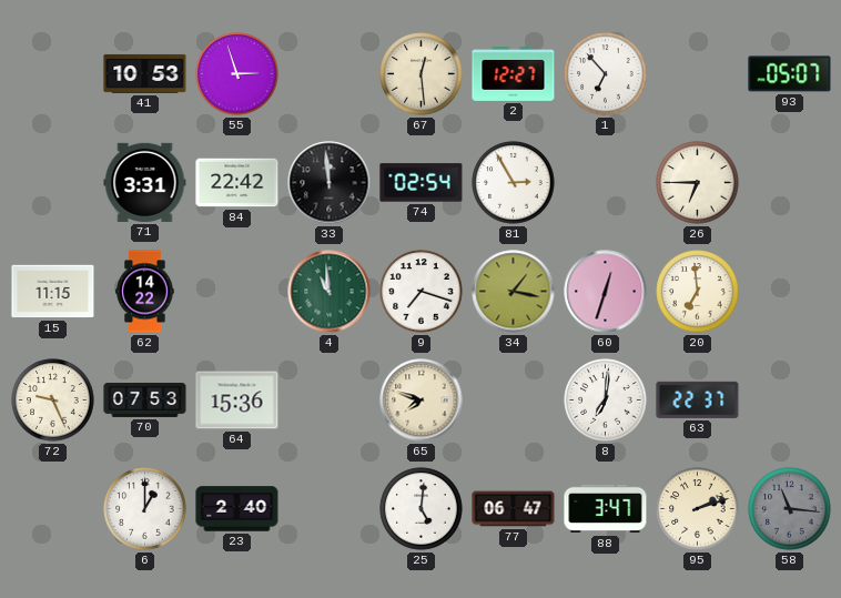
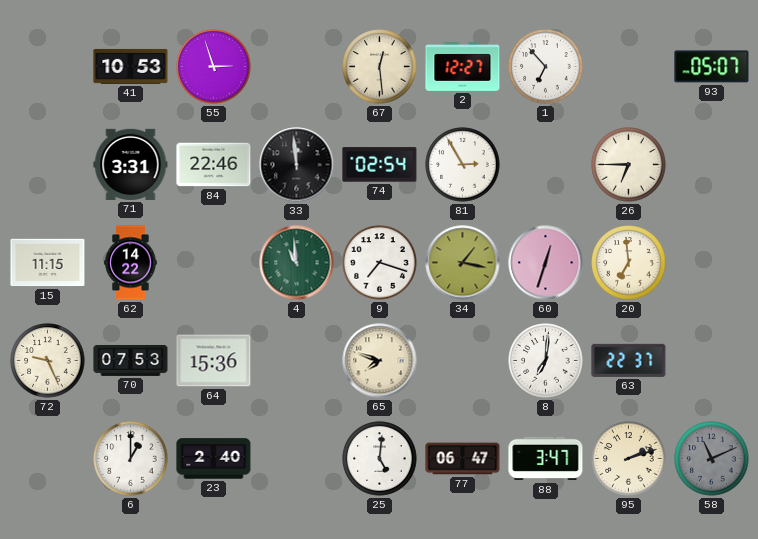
84: 22:42 -> 22:46 (214, 165)
58: 11:16 -> 11:11 (712, 459)
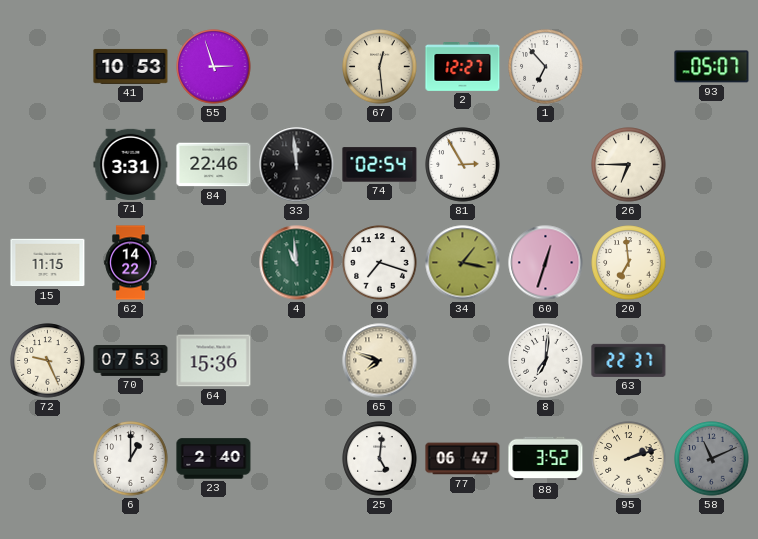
88: 3:47 -> 3:52 (546, 459)
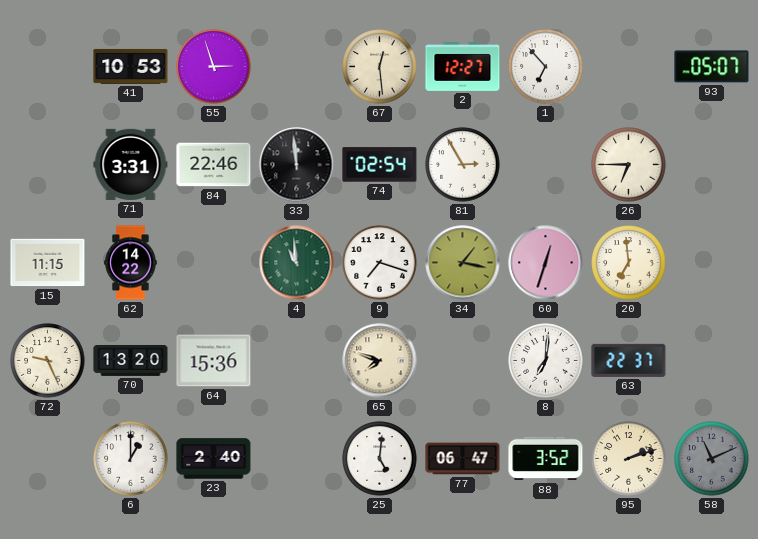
70: 07:53 -> 13:20 (131, 360)
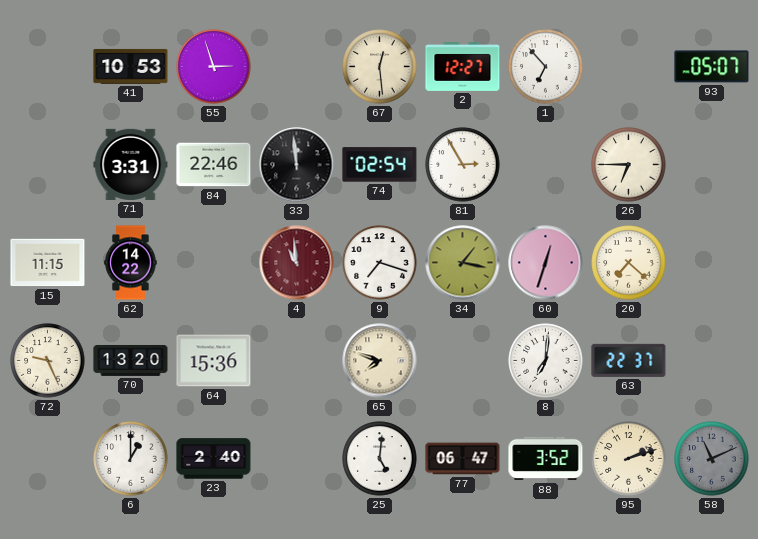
4 dial: green -> burgundy (297, 263)
20: 6:59 -> 7:22 (629, 263)
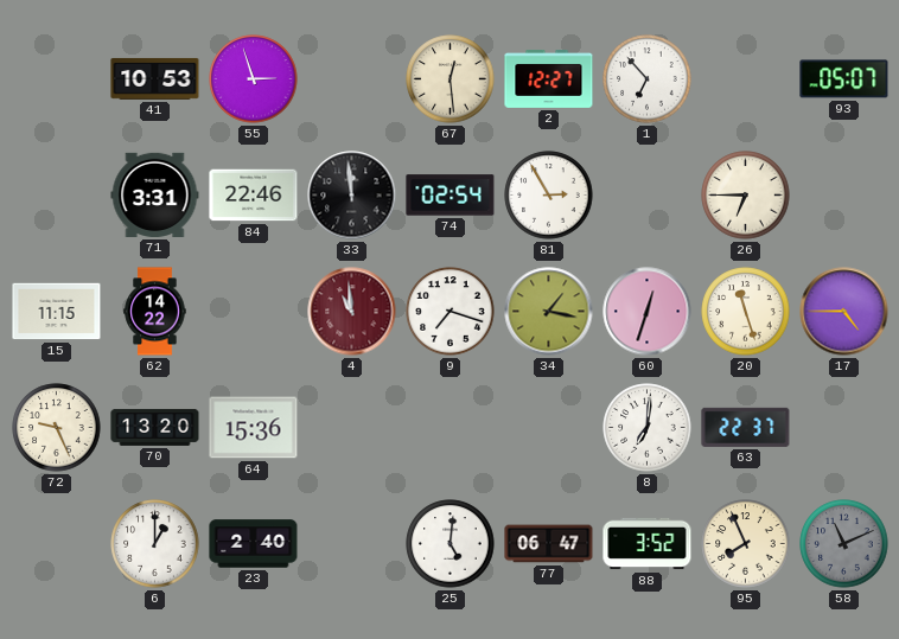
20: 7:22 -> 11:27 (746, 312)
17: none -> 4:45 (844, 312)
65: 7:48 -> none (380, 361)
95: 2:12 -> 7:56 (746, 544)
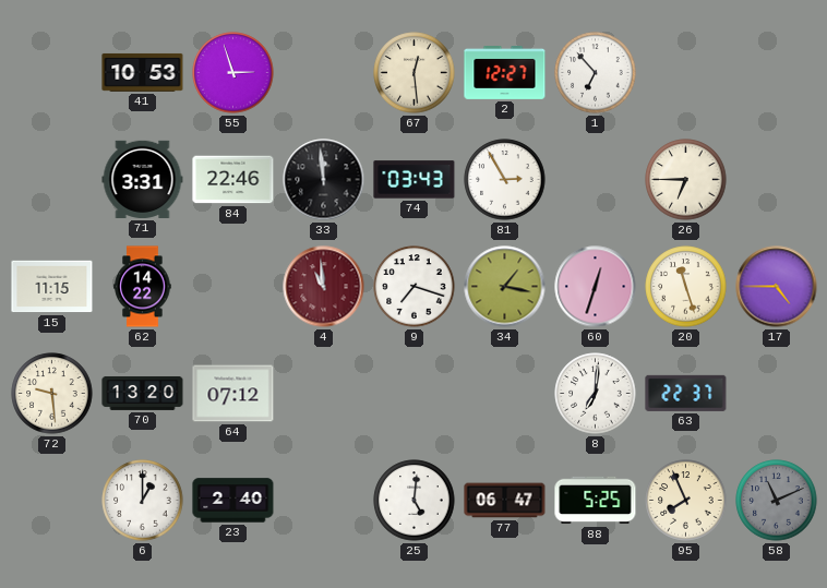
93: 05:07 -> none (844, 79)
74: 02:54 -> 03:43 (415, 180)
72: 9:26 -> 9:29 (52, 394)
64: 15:36 -> 07:12 (233, 394)
88: 3:52 -> 5:25 (596, 501)
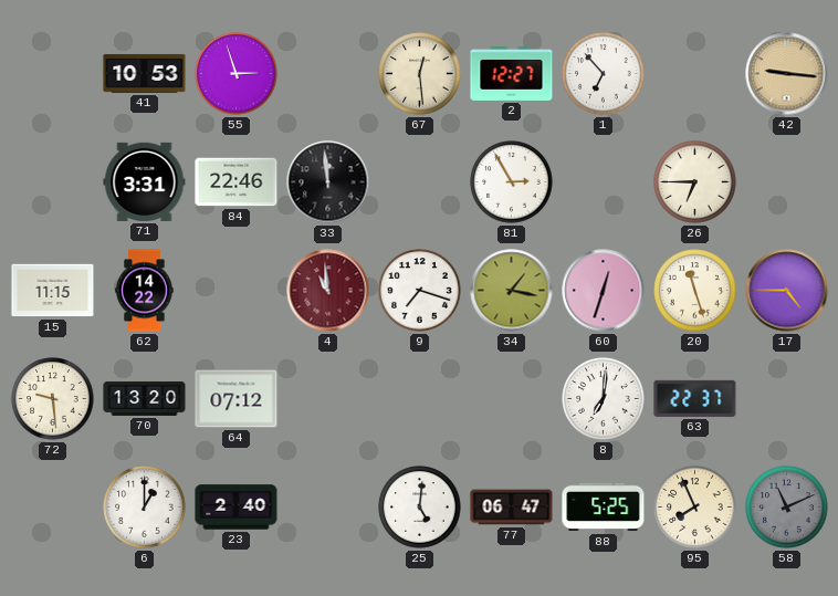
42: none -> 9:16 (787, 74)
74: 03:43 -> none (415, 180)
